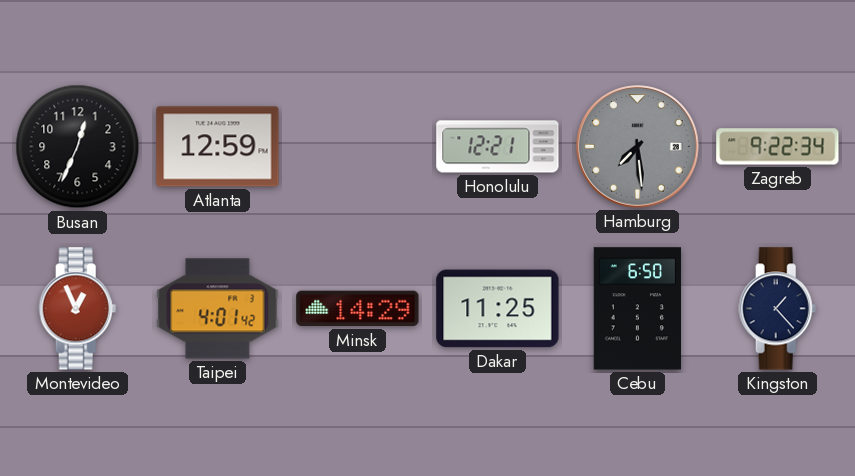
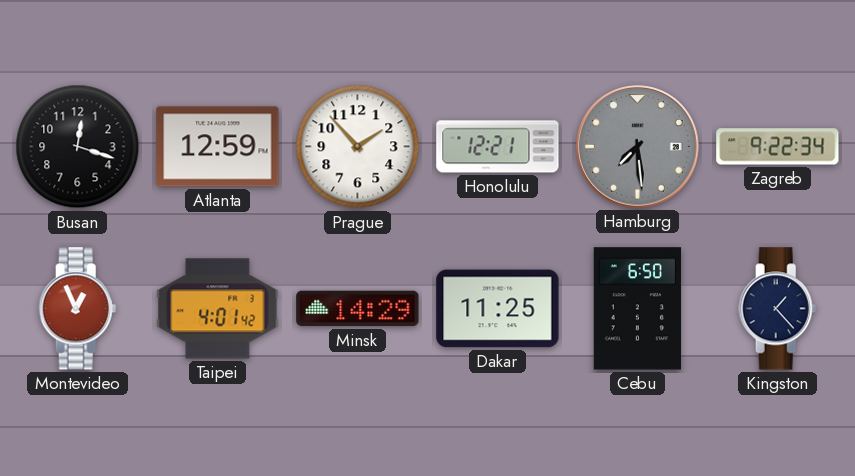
Busan: 12:34 -> 12:18 (78, 147)
Prague: none -> 1:53 (358, 147)
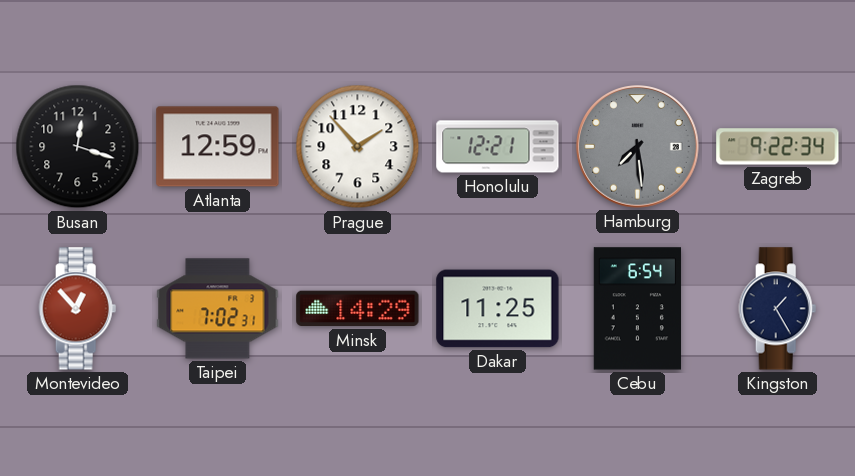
Montevideo: 12:56 -> 12:53 (78, 309)
Taipei: 4:01 -> 7:02 (218, 309)
Cebu: 6:50 -> 6:54 (637, 309)
Kingston: 1:23 -> 1:25 (778, 309)
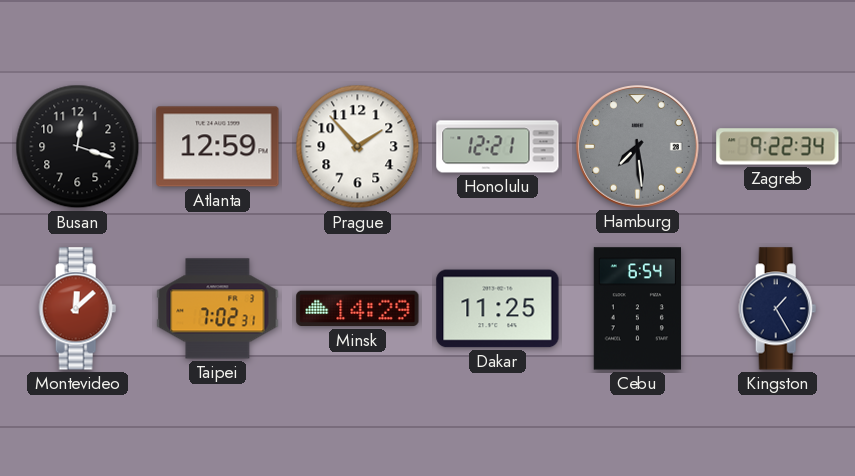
Montevideo: 12:53 -> 12:08 (78, 309)
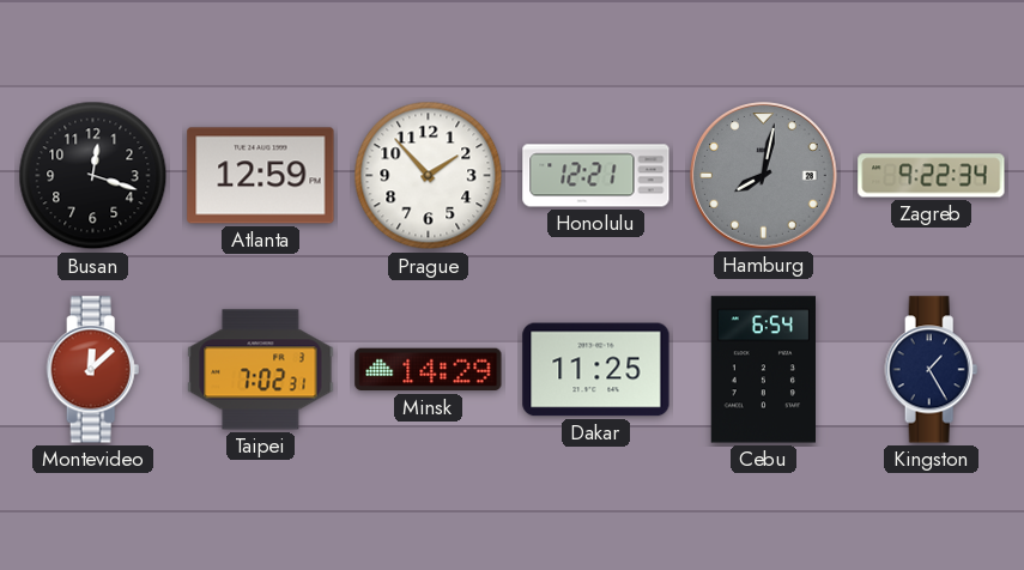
Hamburg: 7:29 -> 8:02 (764, 176)
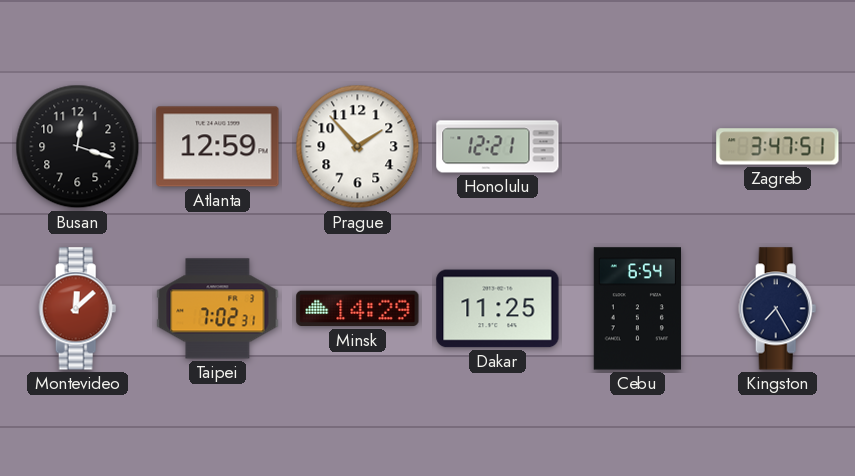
Hamburg: 8:02 -> none (764, 176)
Zagreb: 9:22 -> 3:47 (778, 147)
Kingston: 1:25 -> 7:25 (778, 309)
